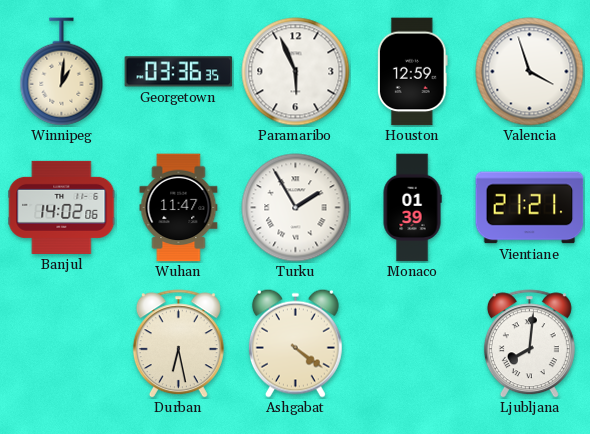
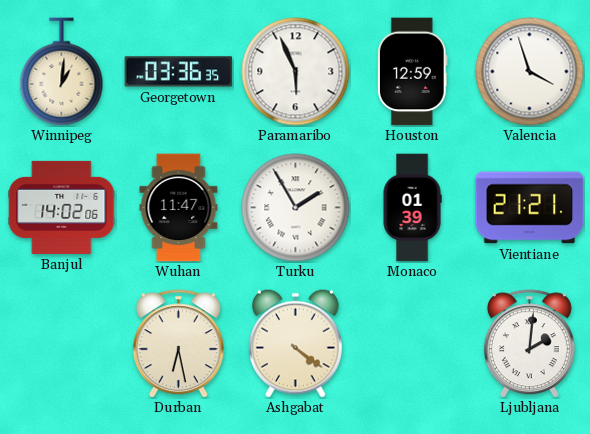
Ljubljana: 8:01 -> 2:01 (529, 344)
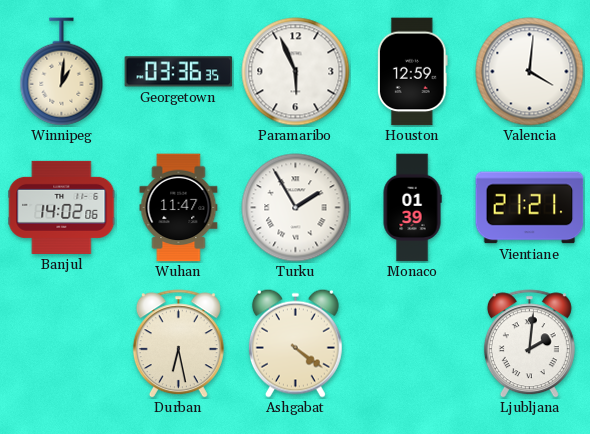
Valencia: 3:57 -> 4:01 (530, 72)
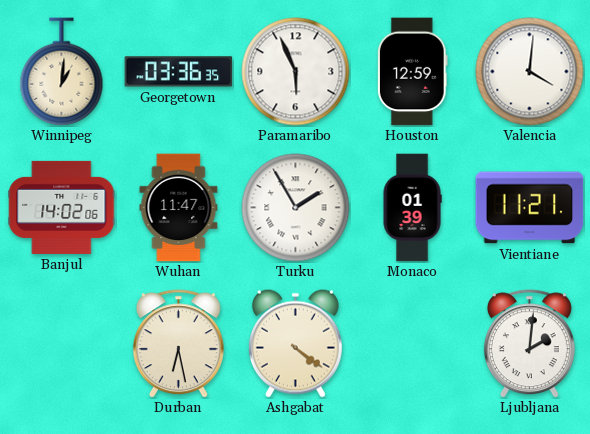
Vientiane: 21:21 -> 11:21 (530, 208)
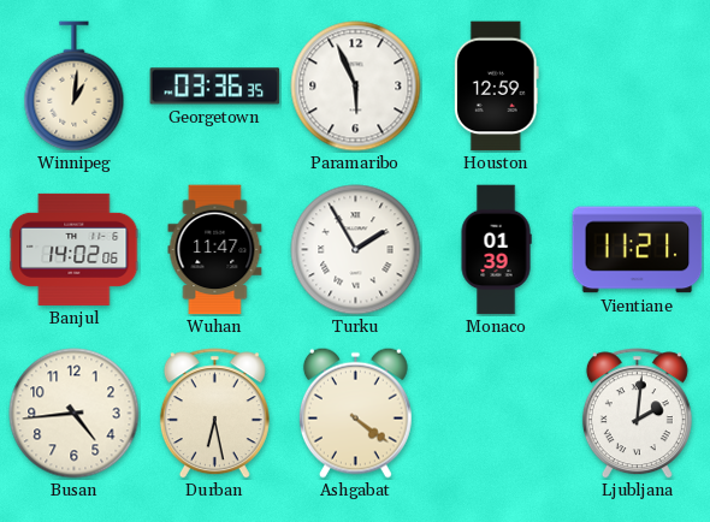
Valencia: 4:01 -> none (530, 72)
Busan: none -> 4:44 (75, 414)
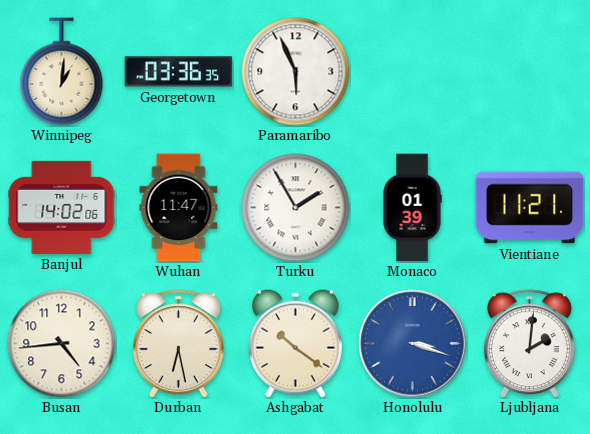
Houston: 12:59 -> none (496, 87)
Ashgabat: 4:21 -> 10:21 (295, 343)
Honolulu: none -> 3:18 (413, 344)
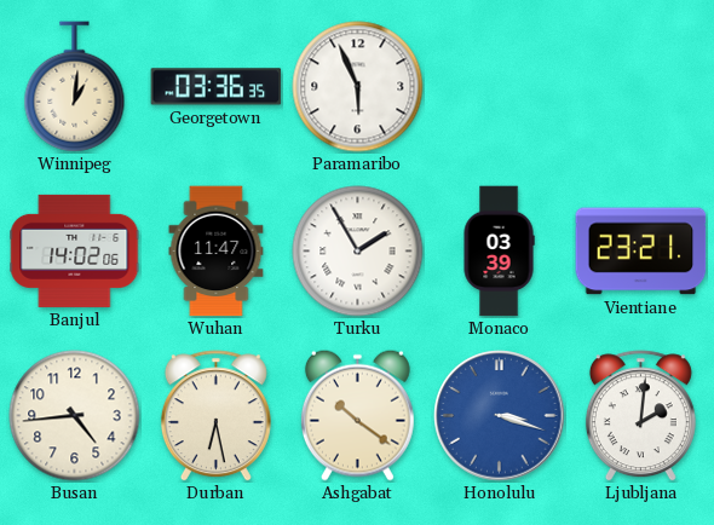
Monaco: 01:39 -> 03:39 (499, 252)
Vientiane: 11:21 -> 23:21 (641, 252)
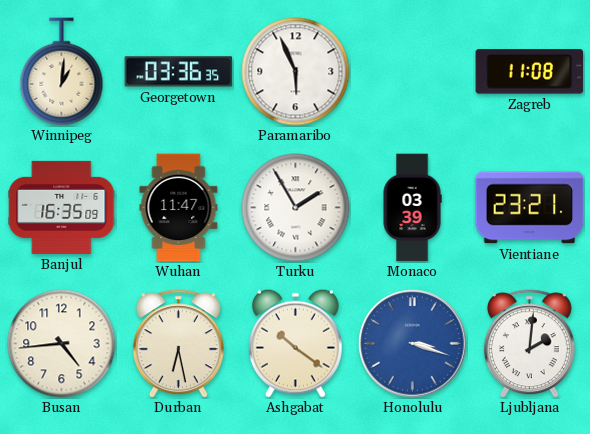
Zagreb: none -> 11:08 (530, 72)
Banjul: 14:02 -> 16:35 (62, 207)
